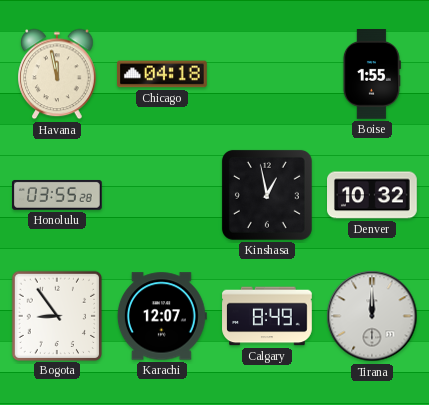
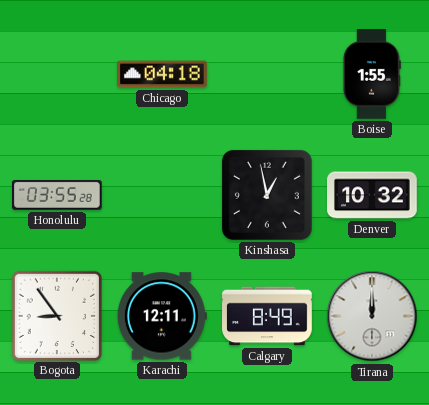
Havana: 11:58 -> none (57, 74)
Karachi: 12:07 -> 12:11 (162, 316)
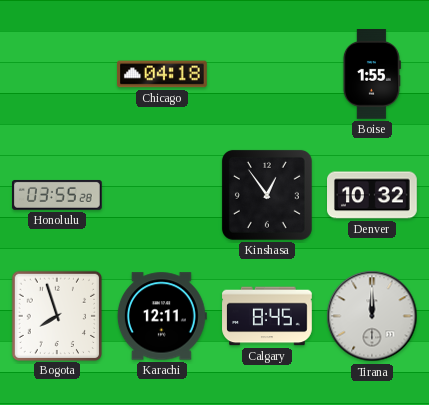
Kinshasa: 12:58 -> 12:54 (267, 195)
Bogota: 8:54 -> 7:57 (56, 315)
Calgary: 8:49 -> 8:45 (267, 316)
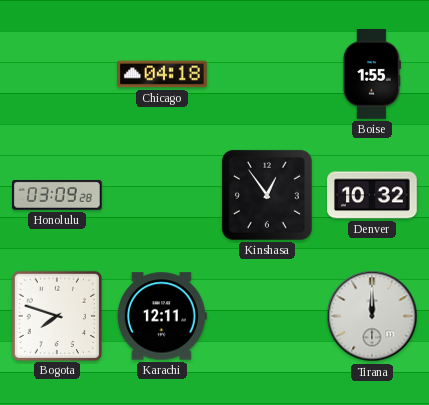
Honolulu: 03:55 -> 03:09 (58, 195)
Bogota: 7:57 -> 7:48 (56, 315)
Calgary: 8:45 -> none (267, 316)
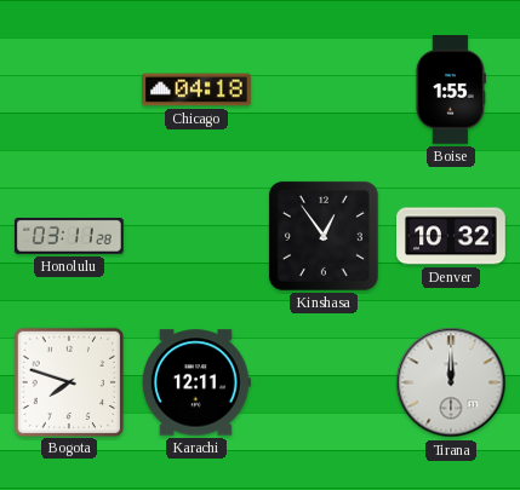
Honolulu: 03:09 -> 03:11 (70, 236)
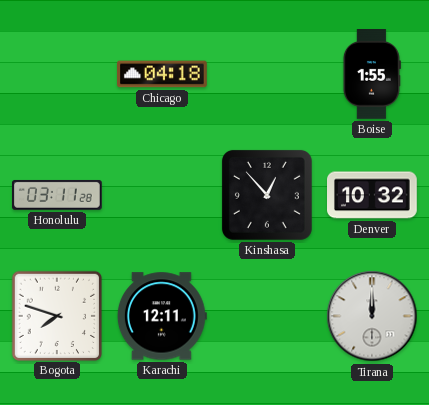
Kinshasa: 12:54 -> 12:53 (267, 195)
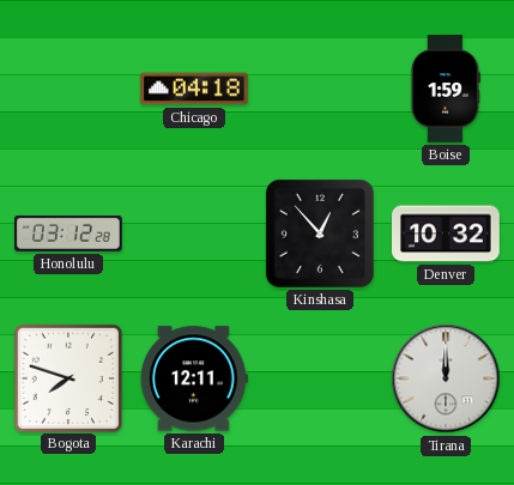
Boise: 1:55 -> 1:59 (445, 90)
Honolulu: 03:11 -> 03:12 (69, 234)
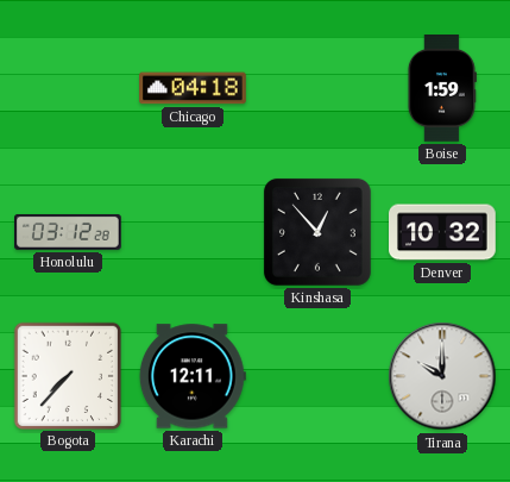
Bogota: 7:48 -> 7:37 (67, 375)
Tirana: 12:00 -> 10:00 (442, 376)
